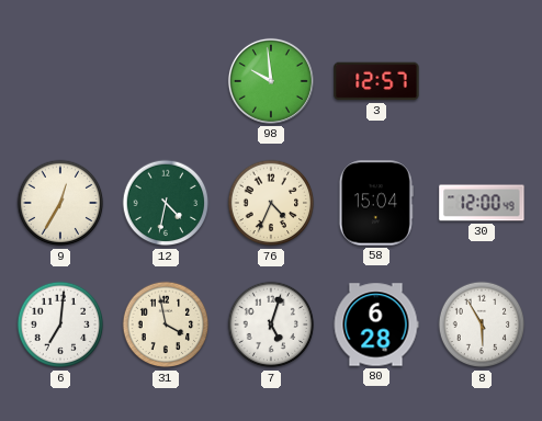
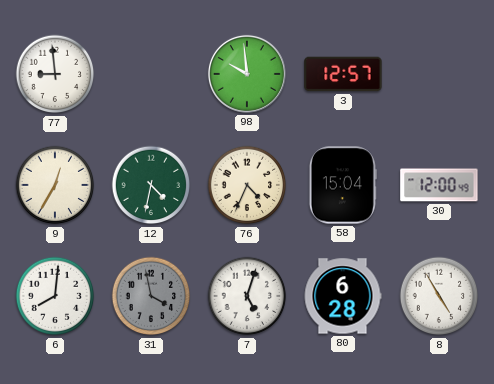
77: none -> 8:59 (55, 74)
6: 7:01 -> 8:01 (55, 296)
31 dial: cream -> grey (151, 296)
8: 5:55 -> 4:55 (439, 296)
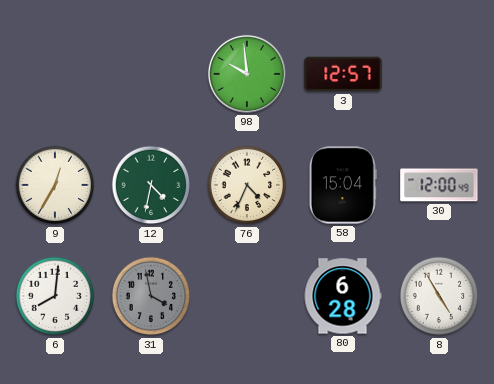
77: 8:59 -> none (55, 74)
7: 5:03 -> none (247, 296)
